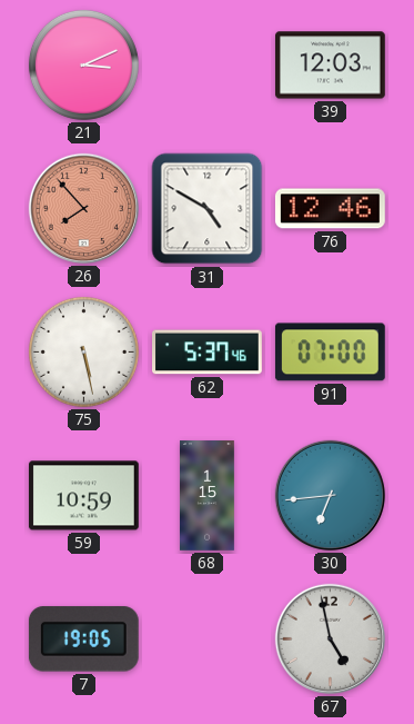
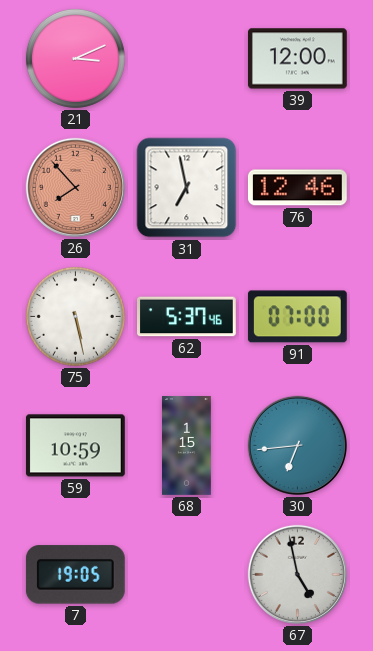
39: 12:03 -> 12:00 (298, 59)
31: 4:50 -> 6:58 (187, 188)
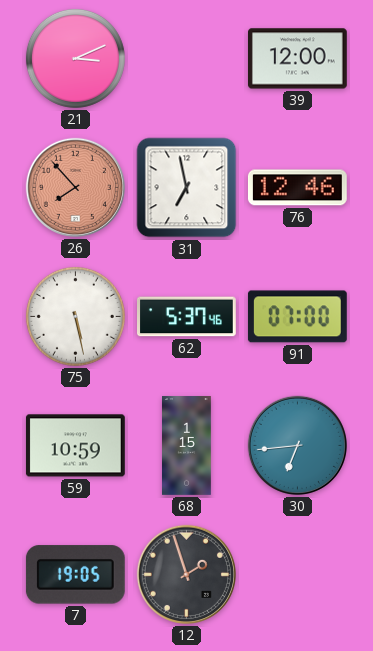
12: none -> 1:57 (186, 574)
67: 4:58 -> none (297, 574)
